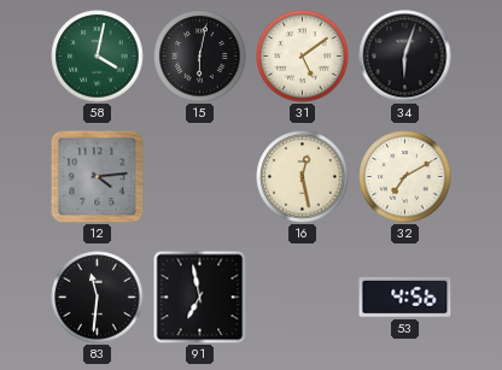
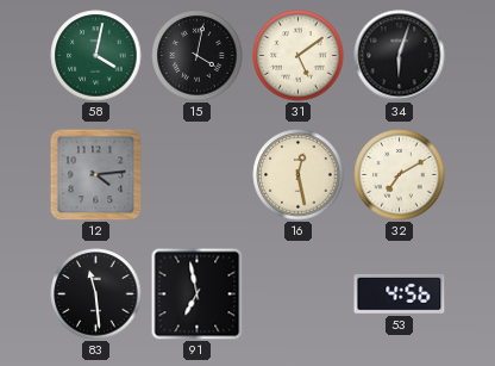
15: 6:02 -> 4:02 (198, 56)
83: 11:31 -> 11:29 (96, 294)
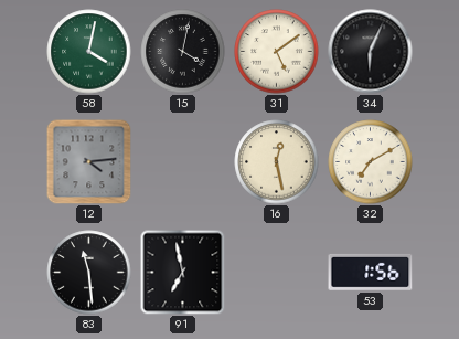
34: 6:03 -> 6:04 (371, 52)
53: 4:56 -> 1:56 (371, 272)
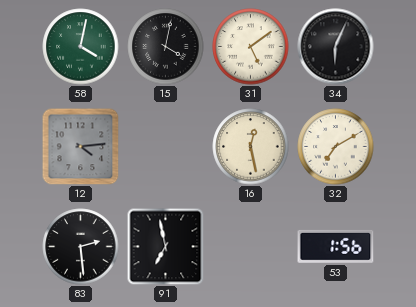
83: 11:29 -> 2:29 (81, 247)
